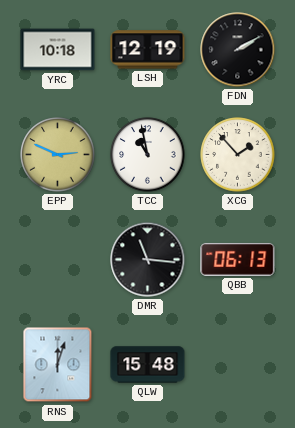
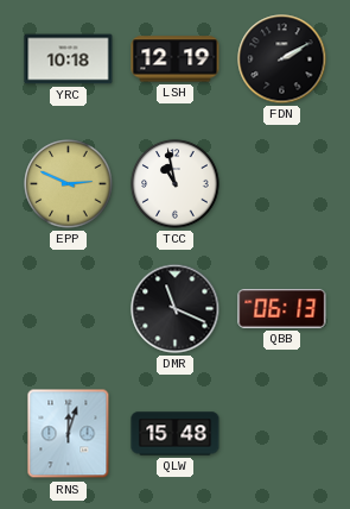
XCG: 1:53 -> none (238, 155)
DMR: 11:16 -> 11:19 (176, 309)
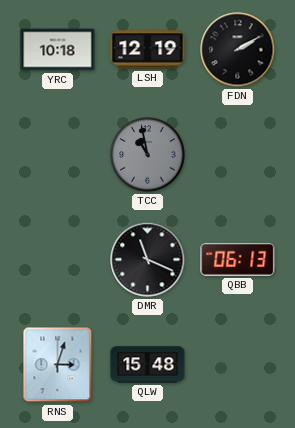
EPP: 2:49 -> none (69, 184)
TCC dial: white -> grey (148, 155)
RNS: 12:03 -> 3:03 (58, 365)
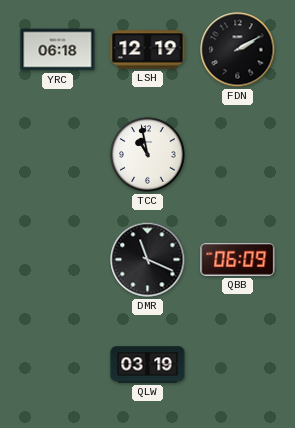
YRC: 10:18 -> 06:18 (58, 50)
TCC dial: grey -> white (148, 155)
QBB: 06:13 -> 06:09 (238, 259)
RNS: 3:03 -> none (58, 365)
QLW: 15:48 -> 03:19 (148, 365)
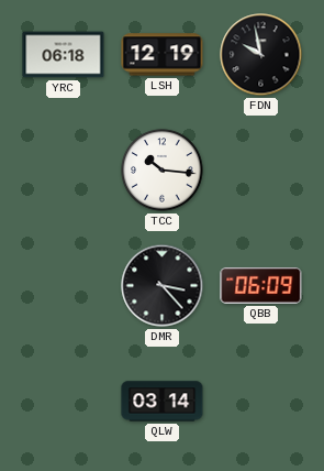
FDN: 2:10 -> 9:58 (261, 55)
TCC: 10:58 -> 10:16 (163, 171)
DMR: 11:19 -> 3:23 (163, 286)
QLW: 03:19 -> 03:14 (163, 402)
